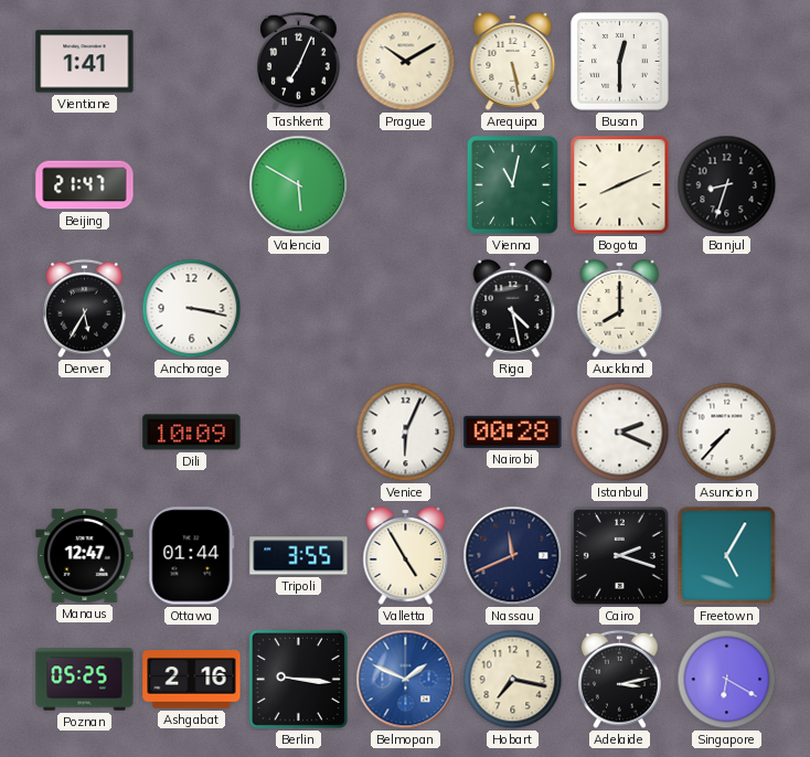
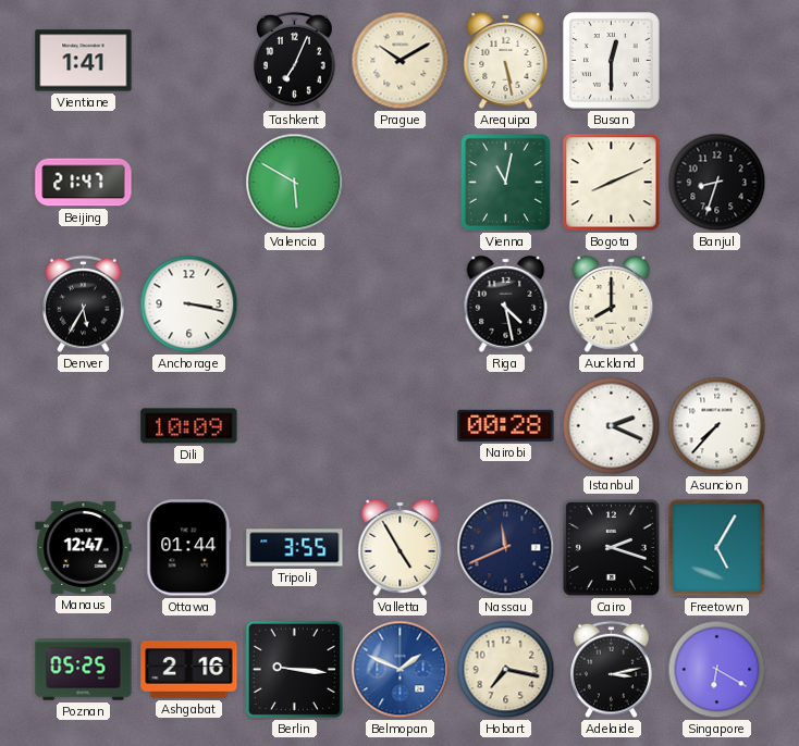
Venice: 6:04 -> none (406, 433)
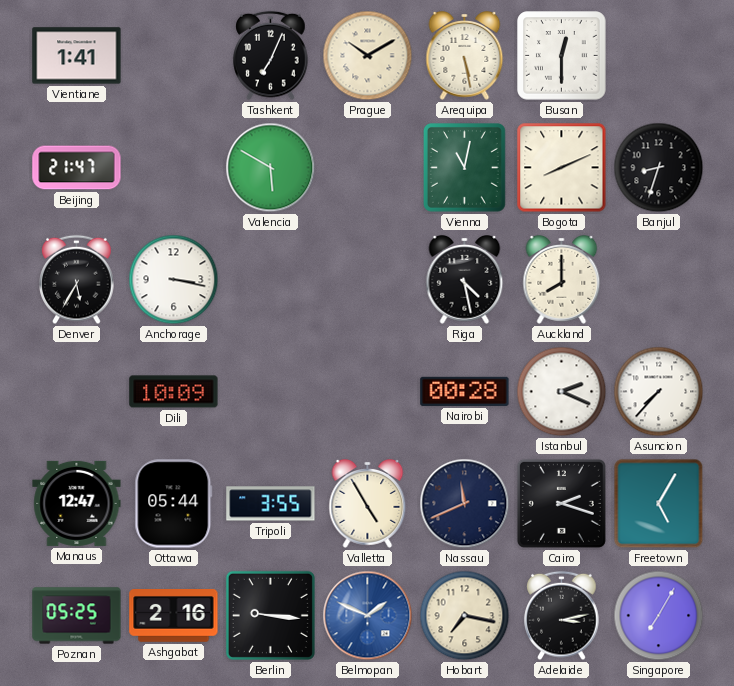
Ottawa: 01:44 -> 05:44 (174, 504)
Singapore: 6:20 -> 7:05 (659, 616)
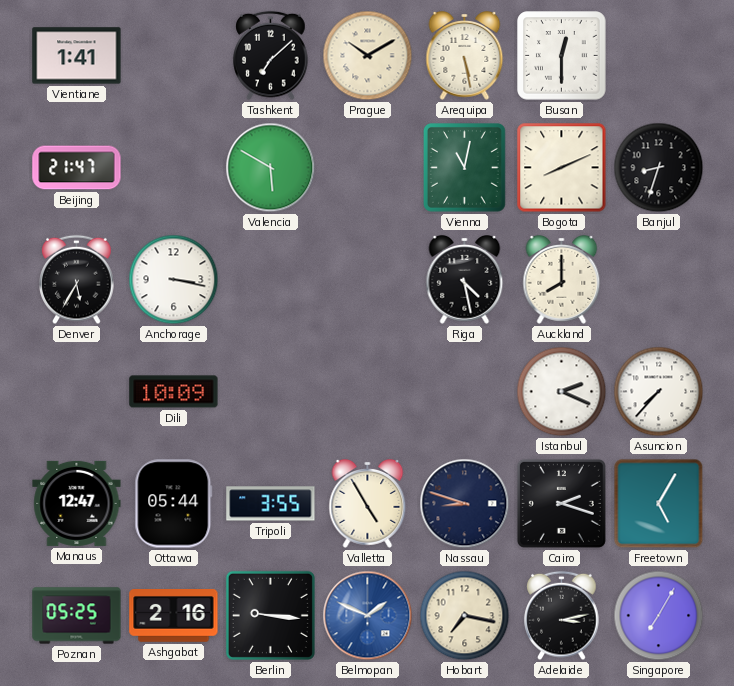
Tashkent: 7:04 -> 7:08 (271, 56)
Nairobi: 00:28 -> none (465, 391)
Nassau: 11:41 -> 8:48 (465, 504)
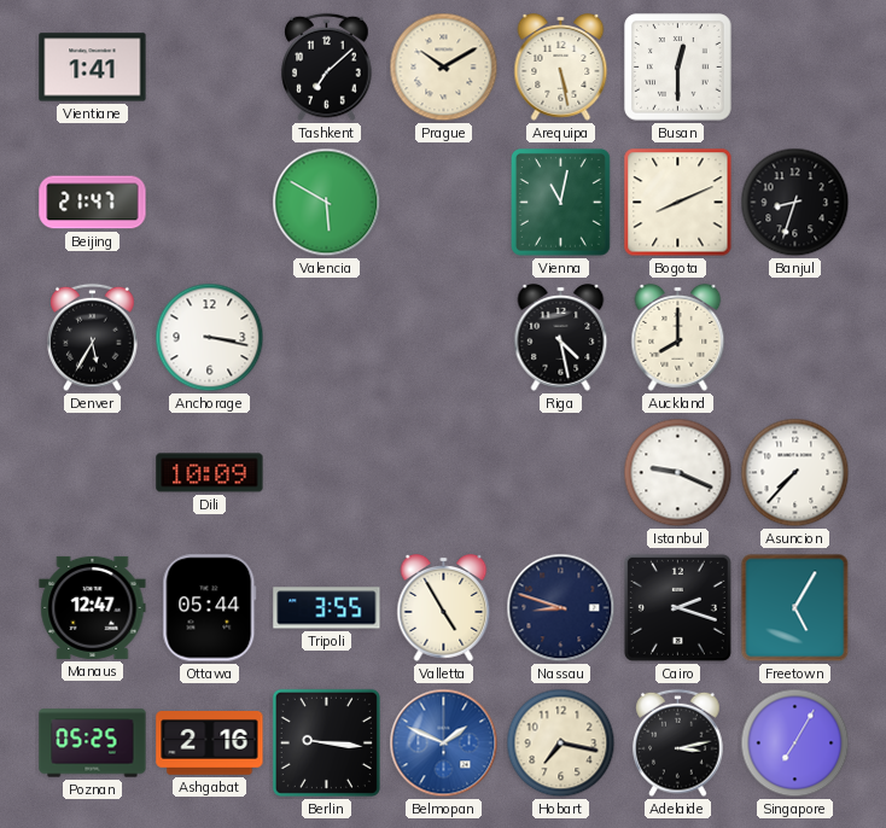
Istanbul: 2:19 -> 9:19 (678, 473)
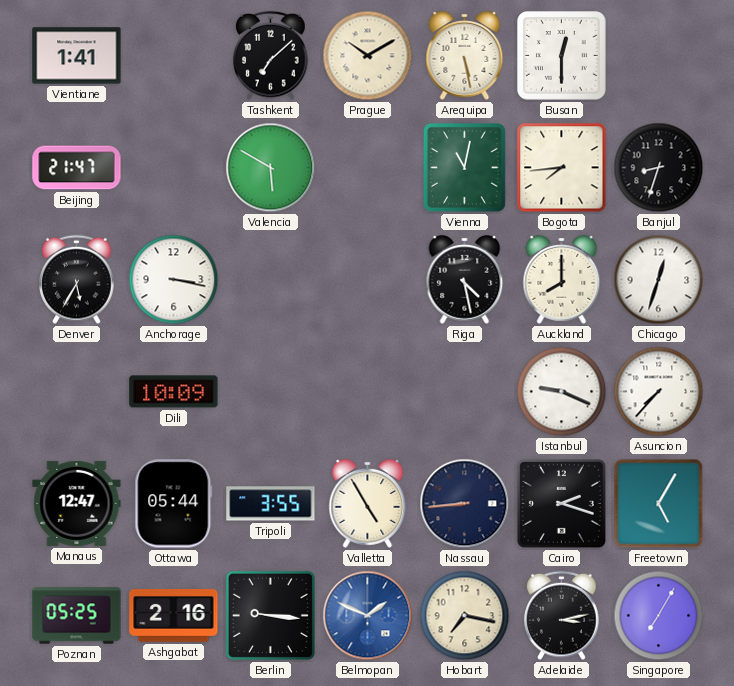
Bogota: 8:11 -> 7:44 (562, 168)
Chicago: none -> 12:33 (659, 280)
Nassau: 8:48 -> 8:44 (465, 504)
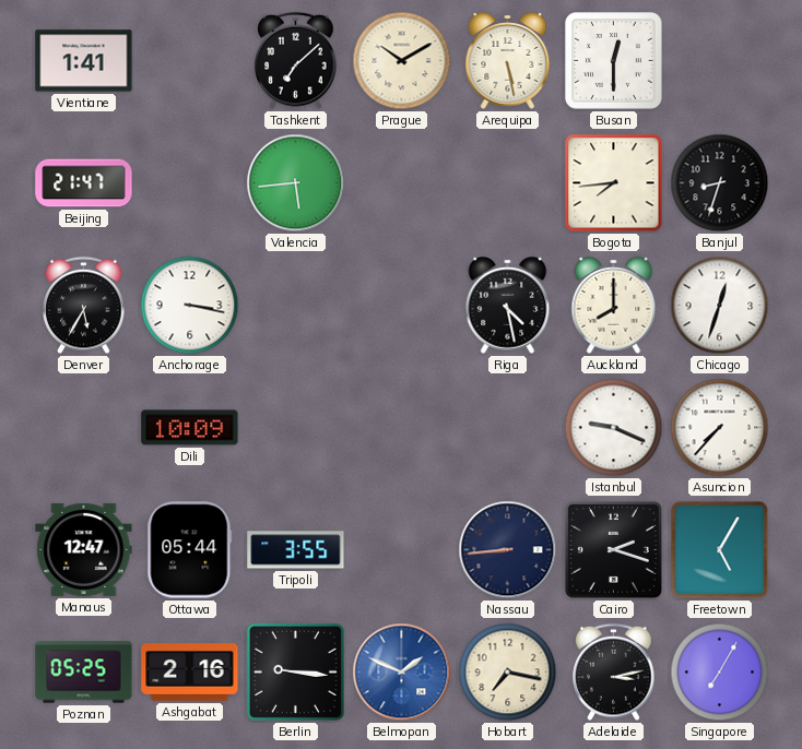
Valencia: 5:50 -> 5:44 (296, 183)
Vienna: 11:02 -> none (465, 168)
Valletta: 4:55 -> none (368, 504)
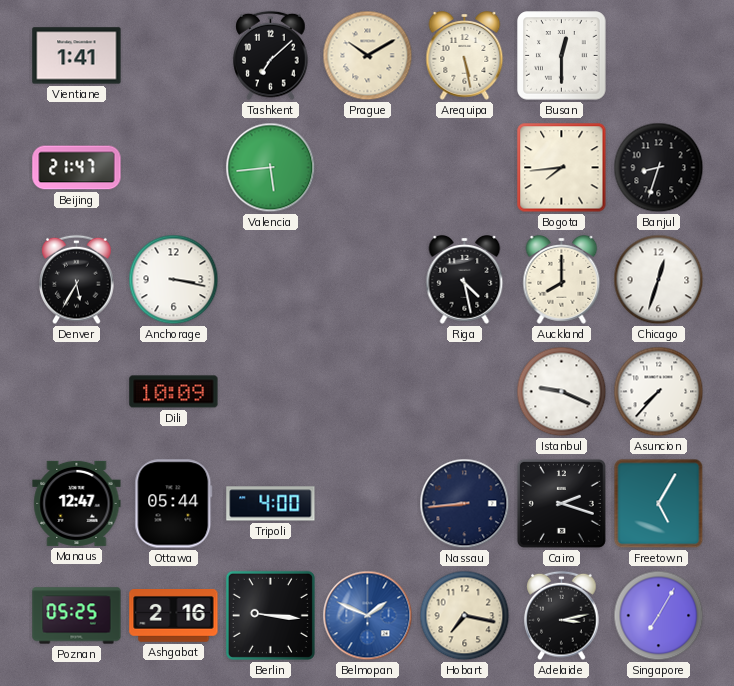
Tripoli: 3:55 -> 4:00 (271, 504)
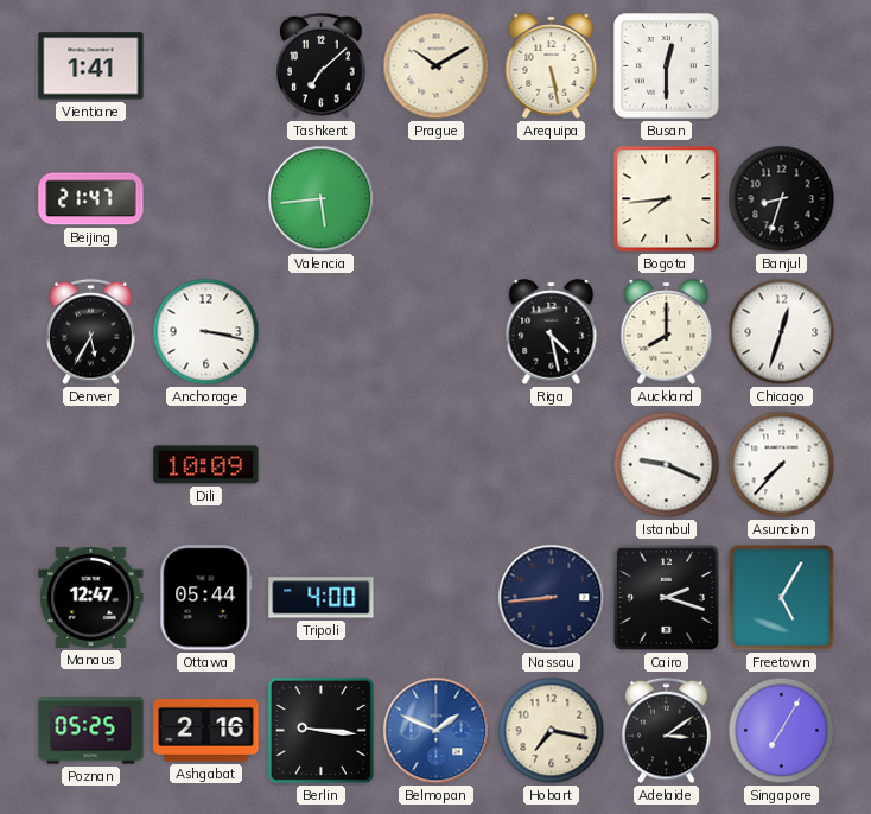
Adelaide: 3:13 -> 3:09 (667, 731)
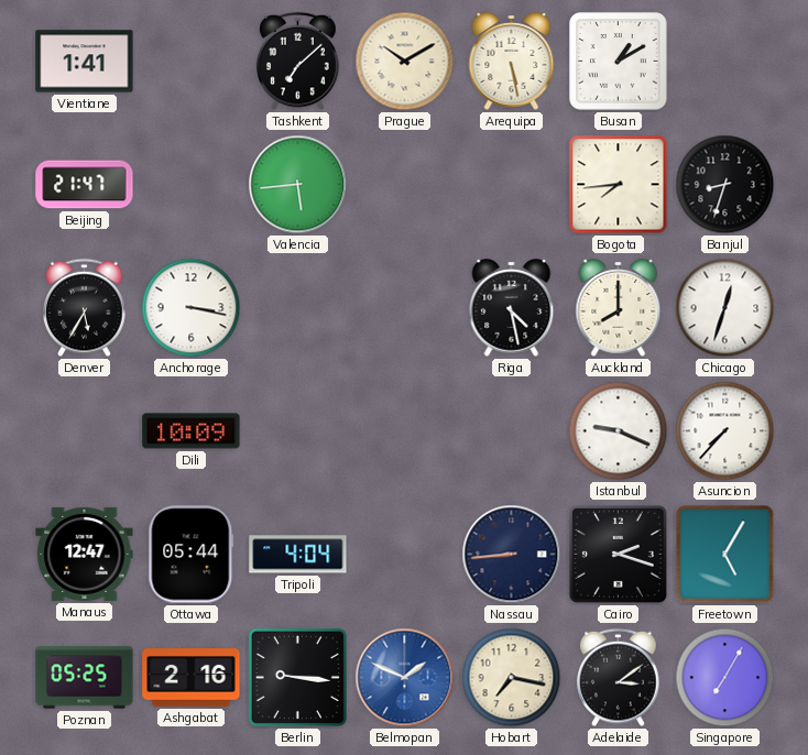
Busan: 12:30 -> 1:10 (619, 62)
Tripoli: 4:00 -> 4:04 (298, 555)
